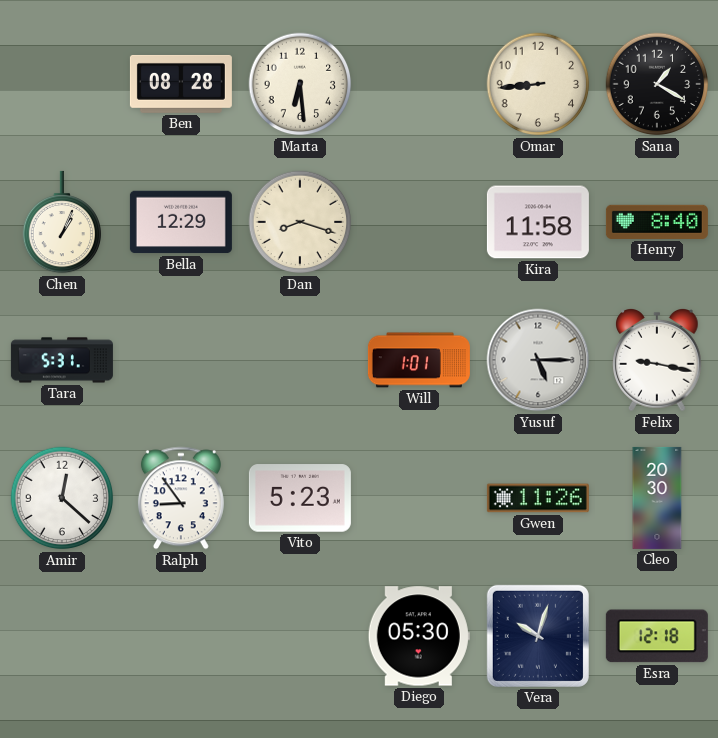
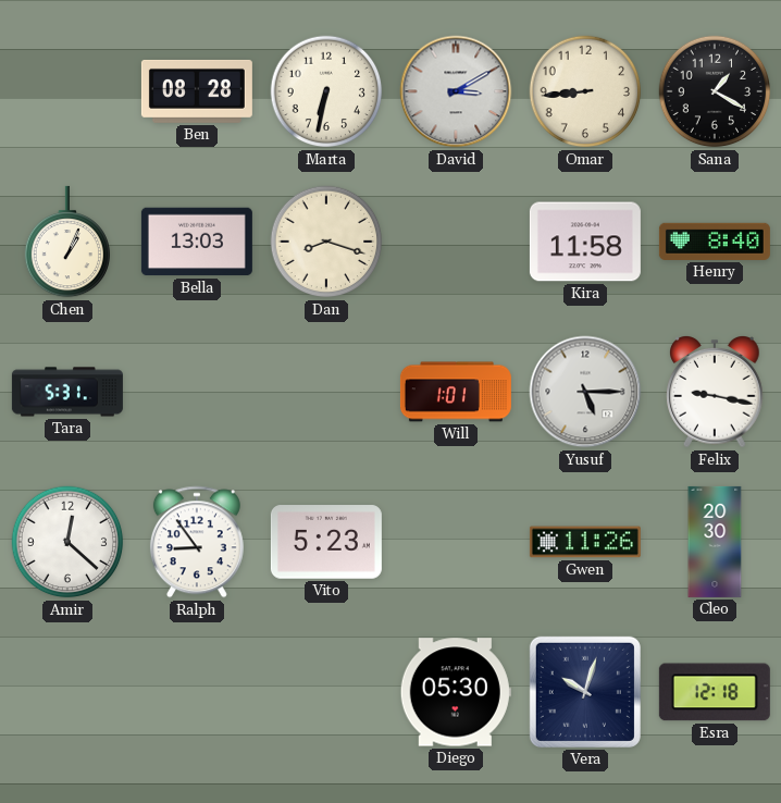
Marta: 6:29 -> 6:32 (326, 91)
David: none -> 3:10 (456, 91)
Bella: 12:29 -> 13:03 (197, 242)
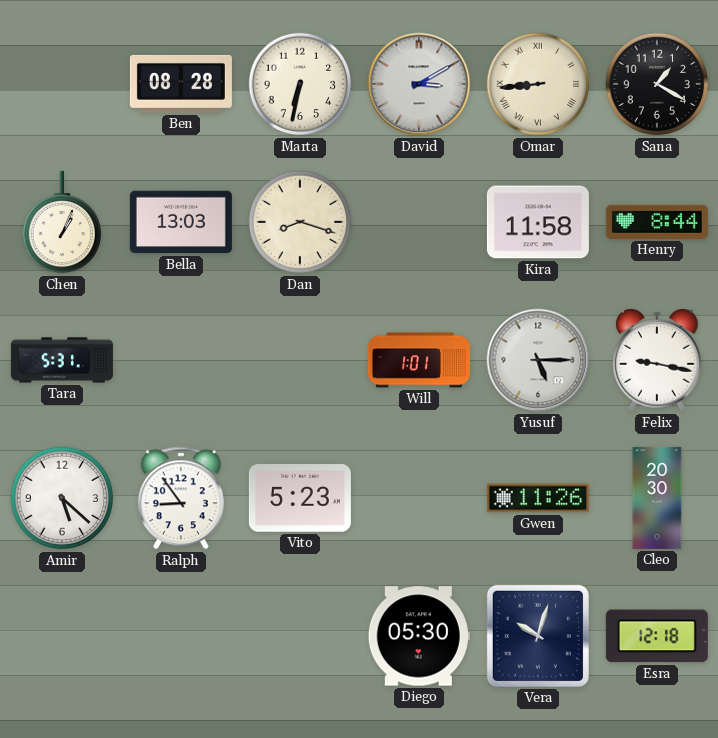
Omar numerals: Arabic -> Roman (538, 84)
Henry: 8:40 -> 8:44 (657, 222)
Amir: 12:22 -> 5:22 (62, 498)
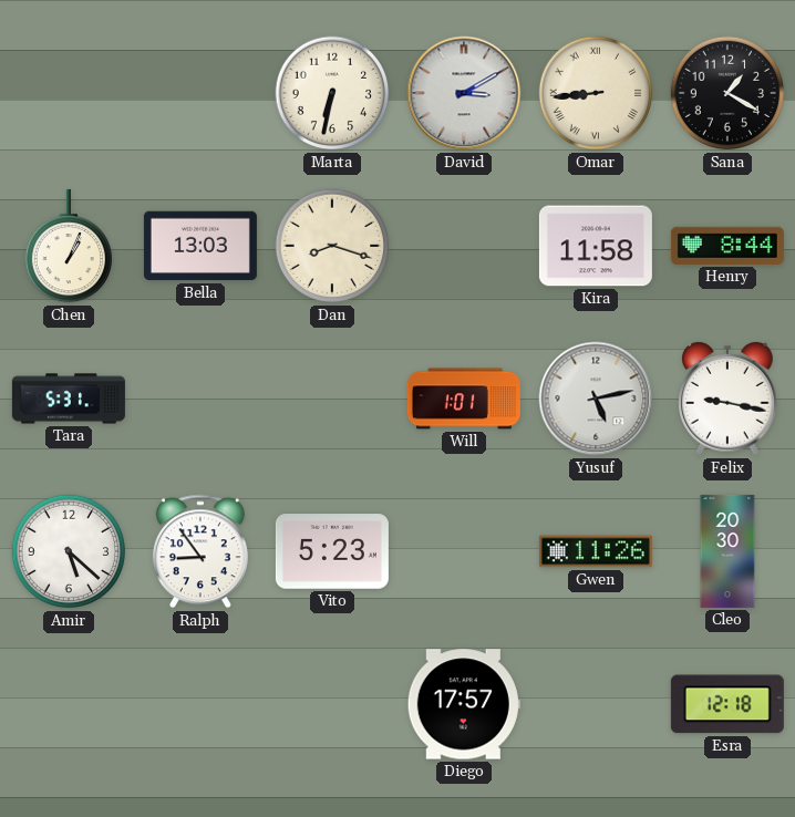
Ben: 08:28 -> none (181, 84)
Yusuf: 5:15 -> 5:13 (596, 399)
Diego: 05:30 -> 17:57 (464, 704)
Vera: 10:03 -> none (538, 636)
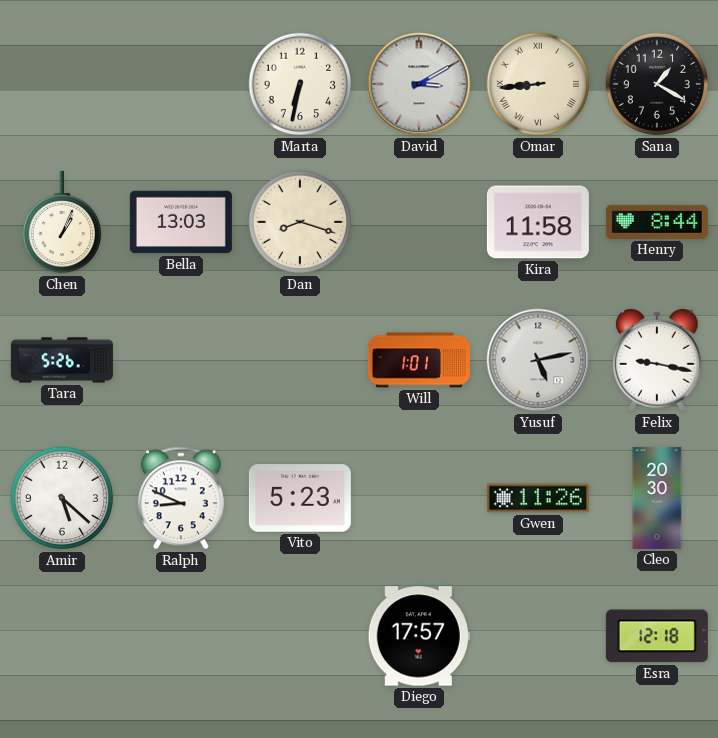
Tara: 5:31 -> 5:26 (62, 360)
Ralph: 8:54 -> 8:49 (181, 498)
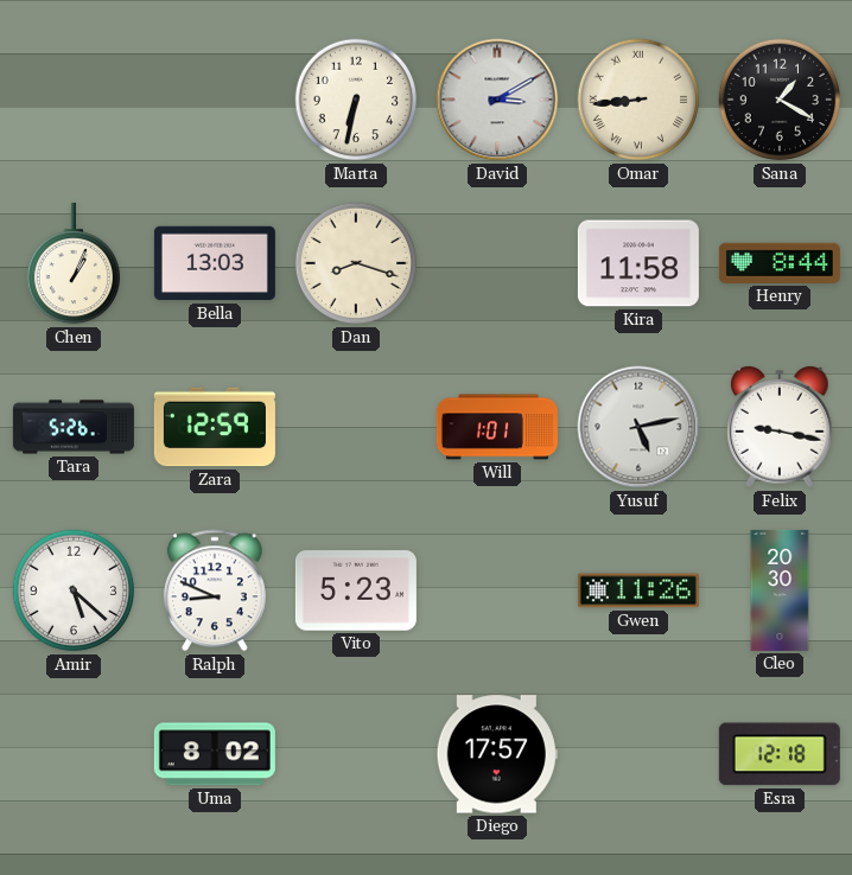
Zara: none -> 12:59 (215, 427)
Uma: none -> 8:02 (215, 754)
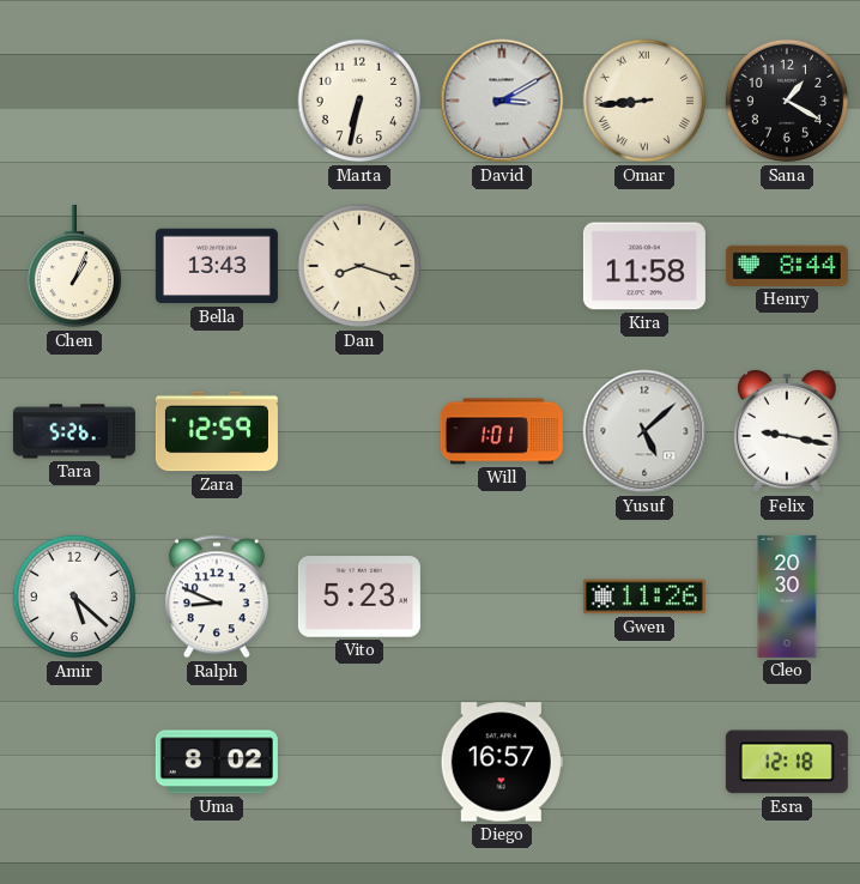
Bella: 13:03 -> 13:43 (217, 266)
Yusuf: 5:13 -> 5:08 (644, 431)
Diego: 17:57 -> 16:57 (502, 762)
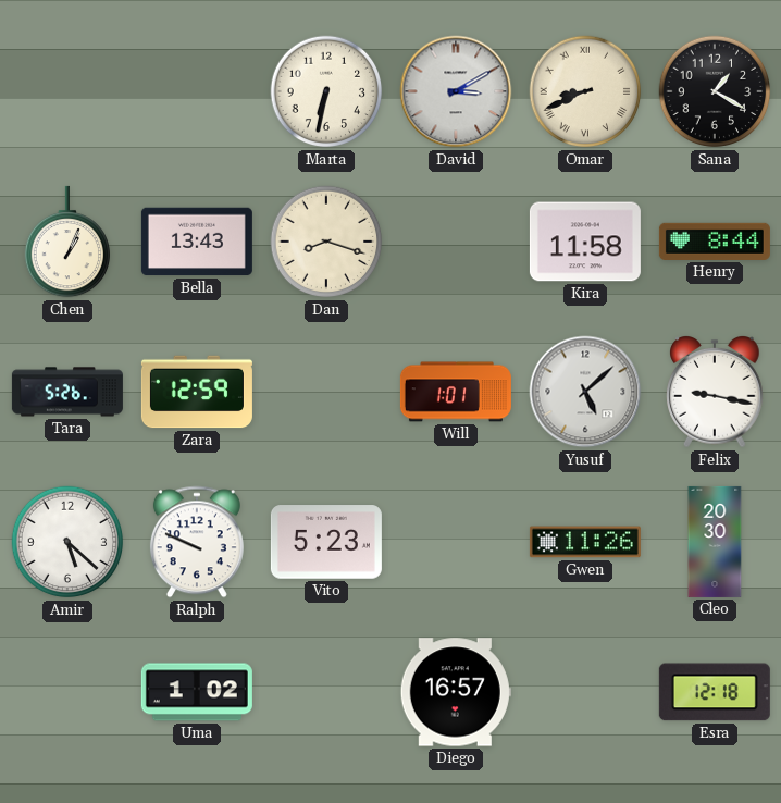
Omar: 8:44 -> 8:41 (585, 91)
Ralph: 8:49 -> 9:49 (197, 542)
Uma: 8:02 -> 1:02 (197, 692)
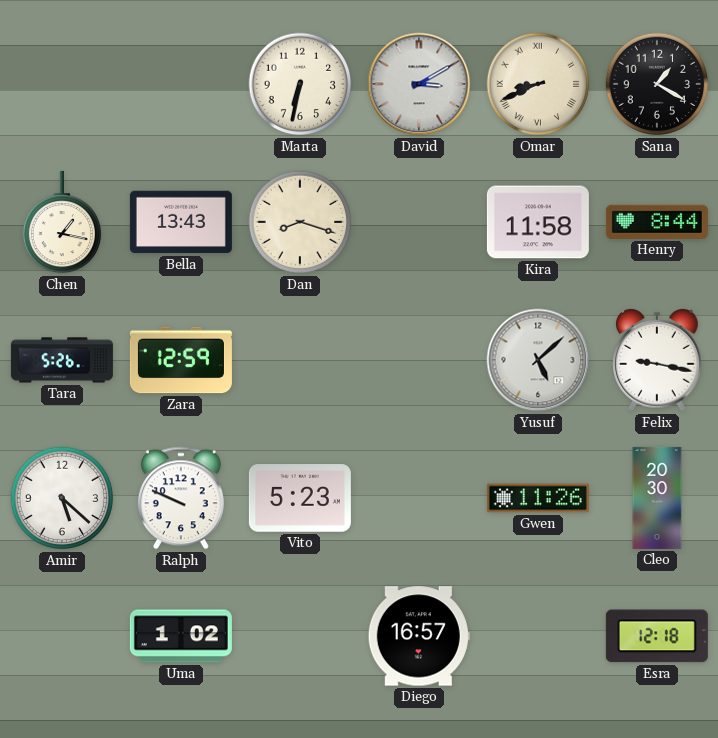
Chen: 1:04 -> 1:17 (62, 222)
Will: 1:01 -> none (456, 392)
